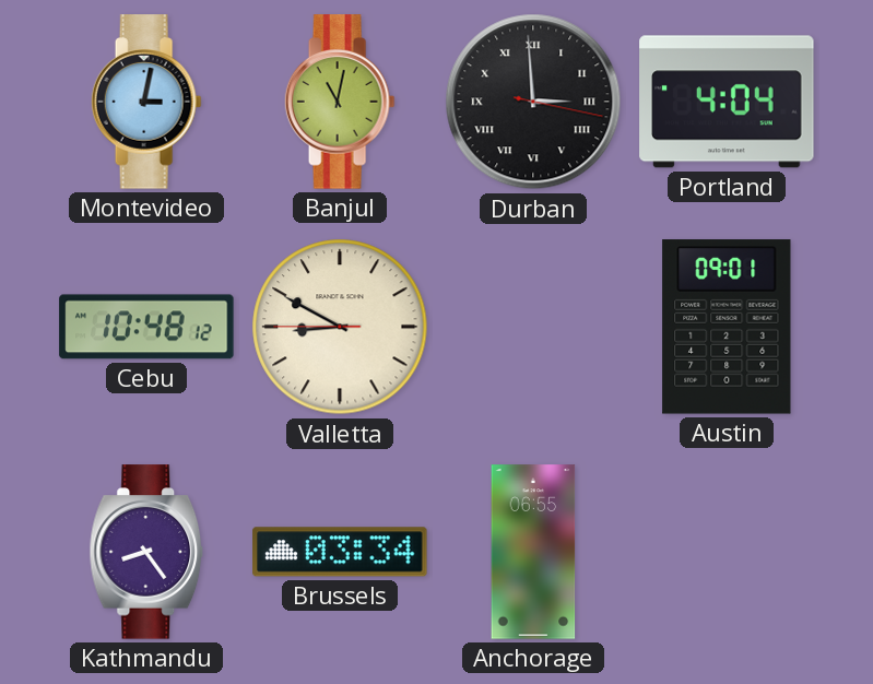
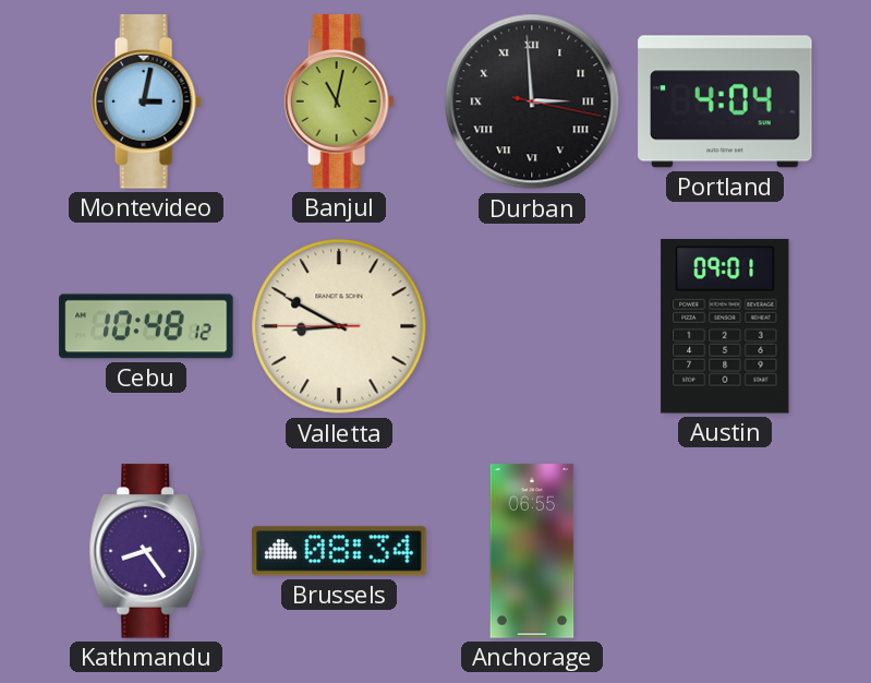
Brussels: 03:34 -> 08:34 (339, 551)
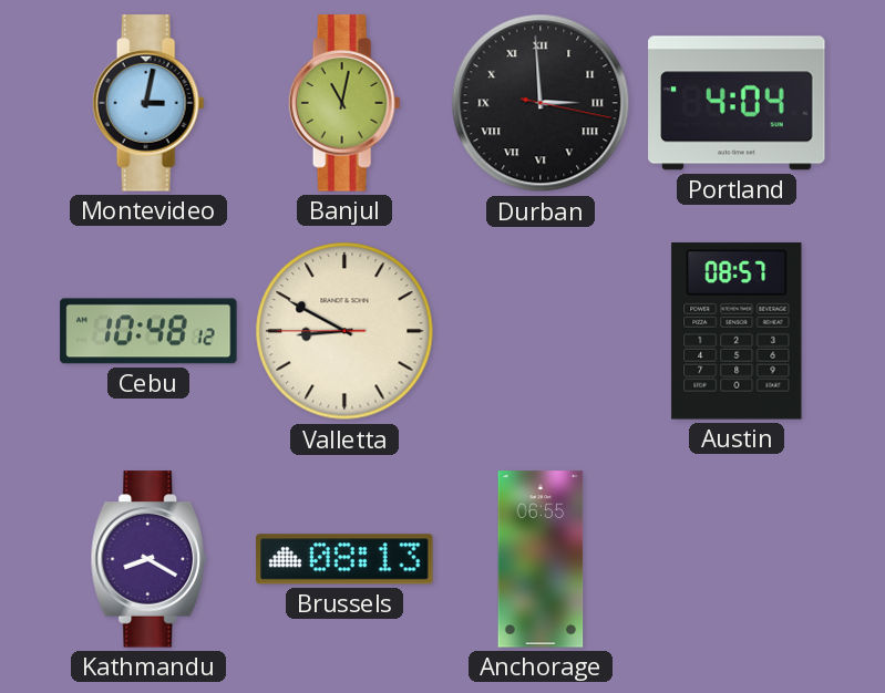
Austin: 09:01 -> 08:57 (737, 331)
Kathmandu: 8:24 -> 8:20 (148, 559)
Brussels: 08:34 -> 08:13 (344, 559)
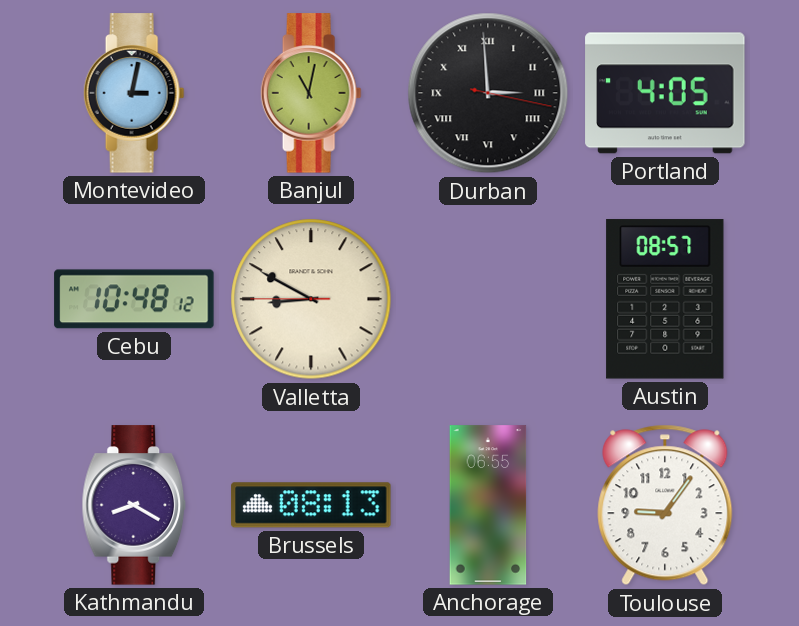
Portland: 4:04 -> 4:05 (665, 93)
Toulouse: none -> 9:06 (665, 505)
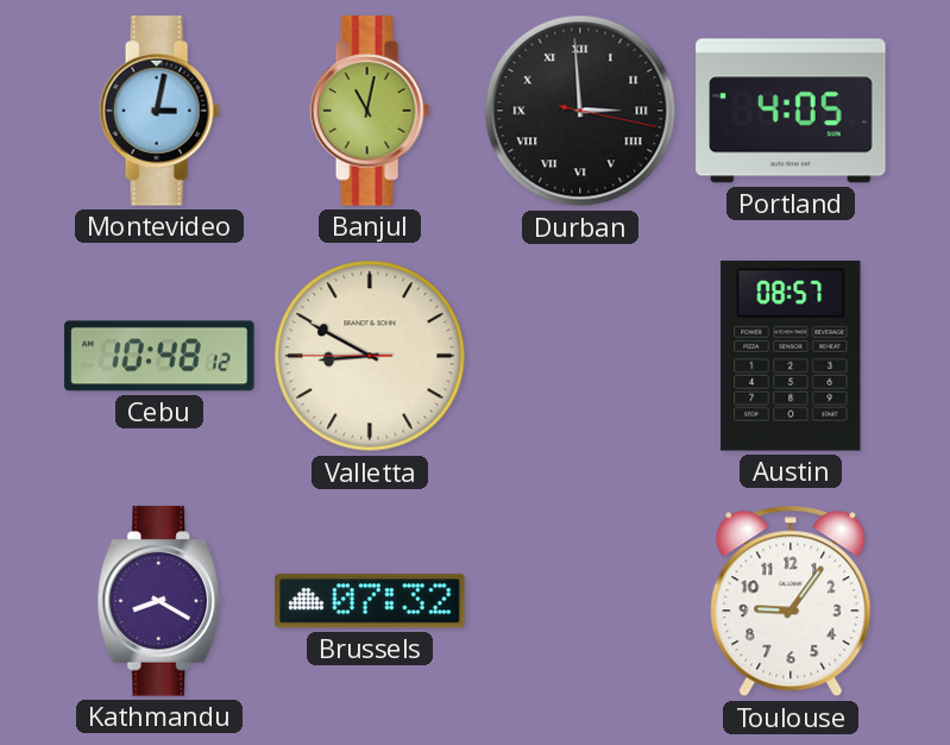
Brussels: 08:13 -> 07:32 (370, 601)
Anchorage: 06:55 -> none (488, 505)
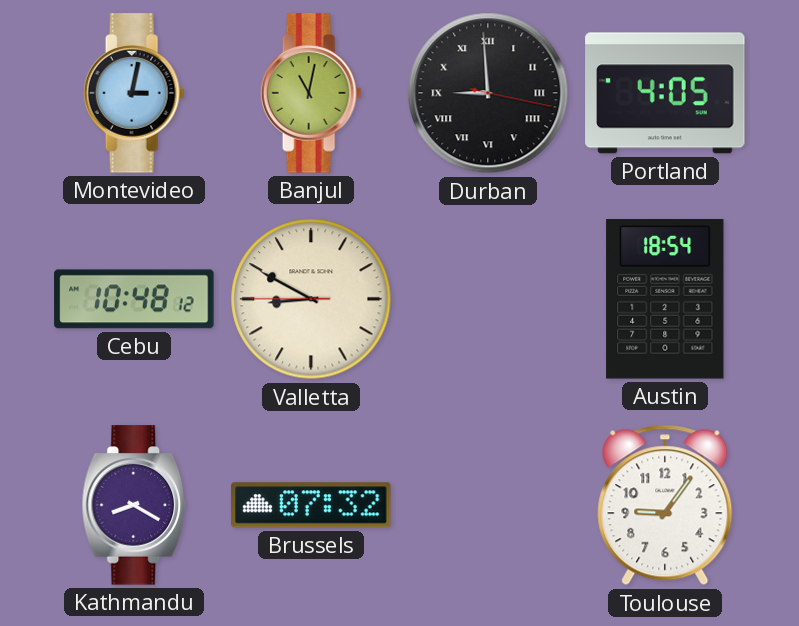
Durban: 2:59 -> 8:59 (488, 93)
Austin: 08:57 -> 18:54 (665, 299)
